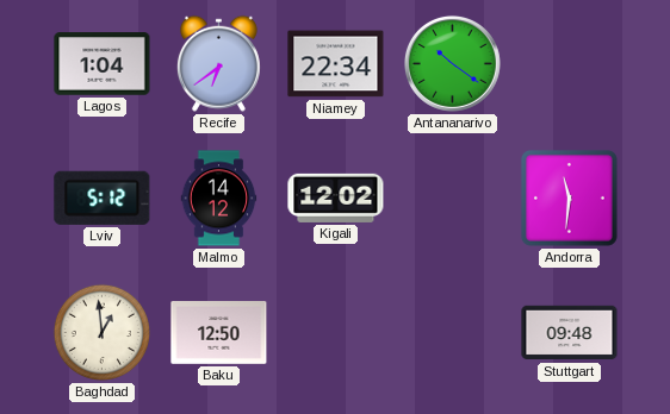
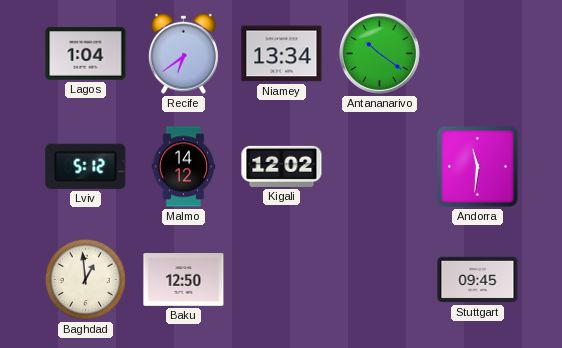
Niamey: 22:34 -> 13:34 (282, 54)
Stuttgart: 09:48 -> 09:45 (478, 280)
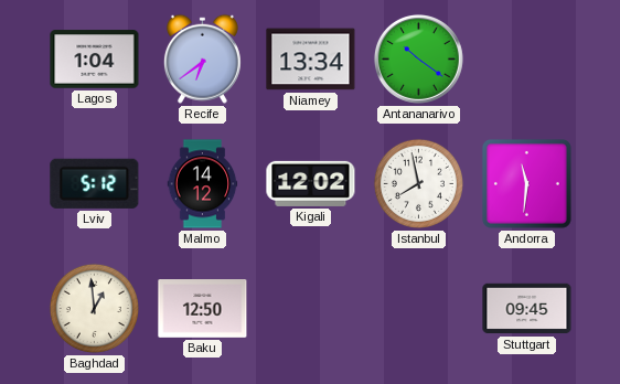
Istanbul: none -> 7:58 (418, 183)
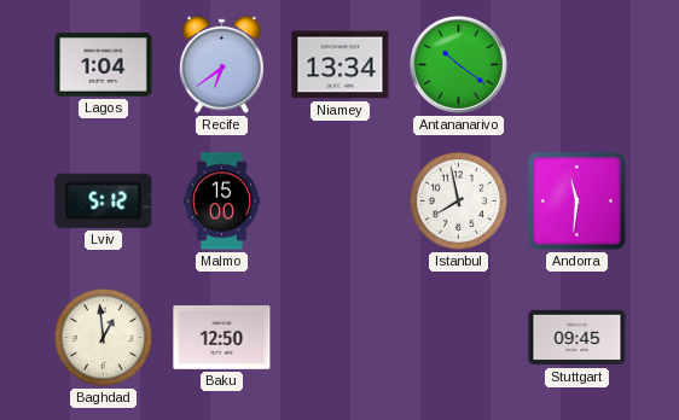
Malmo: 14:12 -> 15:00 (222, 202)
Kigali: 12:02 -> none (311, 183)
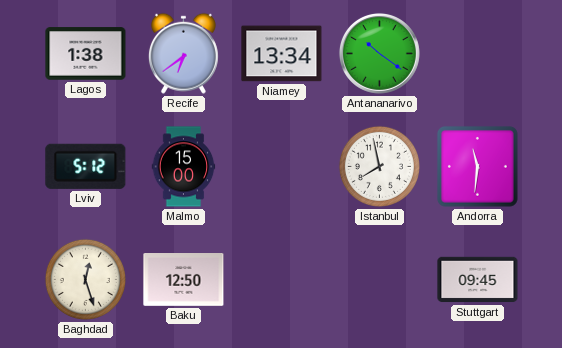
Lagos: 1:04 -> 1:38 (86, 54)
Baghdad: 12:59 -> 12:27 (85, 279)
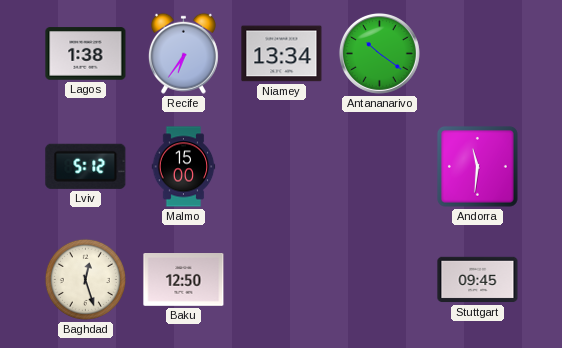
Recife: 6:39 -> 6:36 (183, 53)
Istanbul: 7:58 -> none (379, 166)
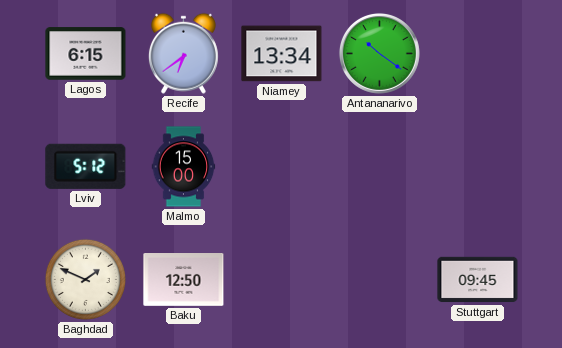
Lagos: 1:38 -> 6:15 (86, 54)
Recife: 6:36 -> 6:39 (183, 53)
Andorra: 11:31 -> none (477, 166)
Baghdad: 12:27 -> 1:49 (85, 279)
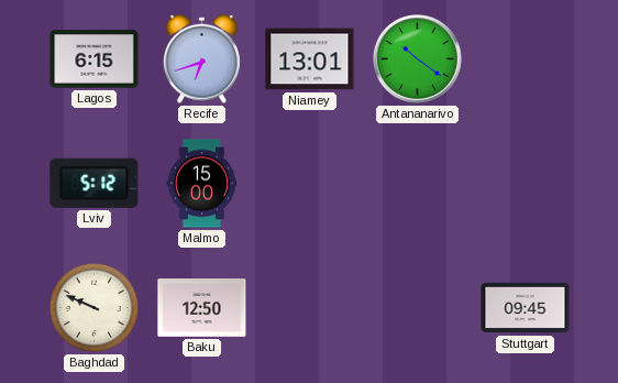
Recife: 6:39 -> 6:42 (201, 58)
Niamey: 13:34 -> 13:01 (310, 59)
Baghdad: 1:49 -> 9:49 (93, 307)
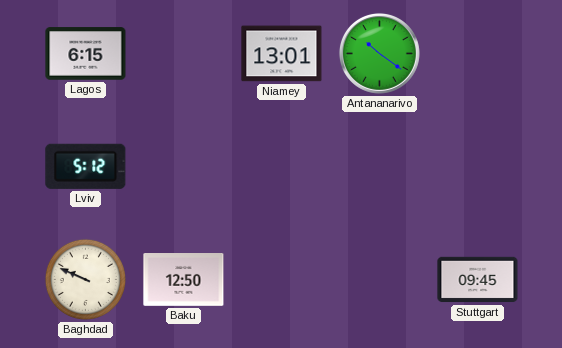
Recife: 6:42 -> none (201, 58)
Malmo: 15:00 -> none (202, 184)
